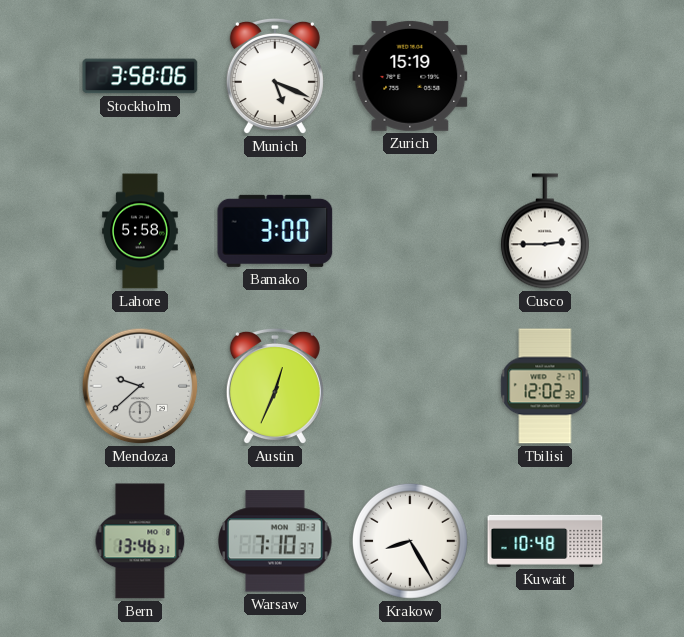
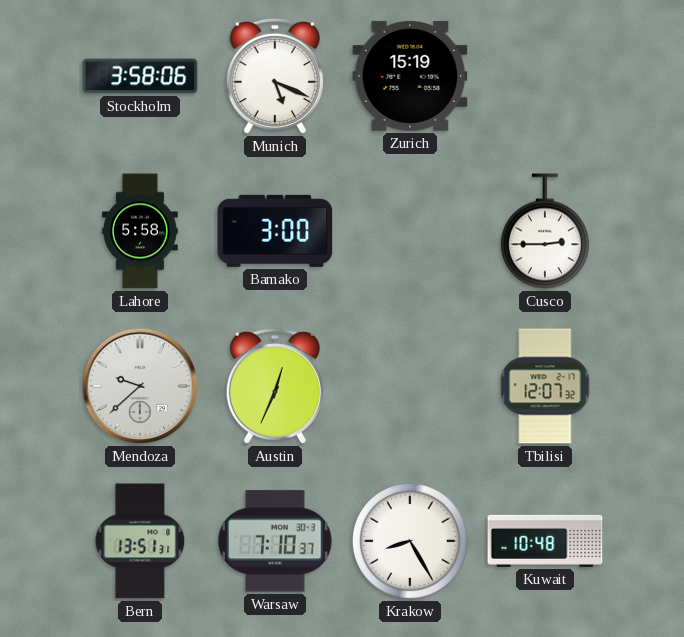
Tbilisi: 12:02 -> 12:07 (545, 386)
Bern: 13:46 -> 13:51 (140, 541)
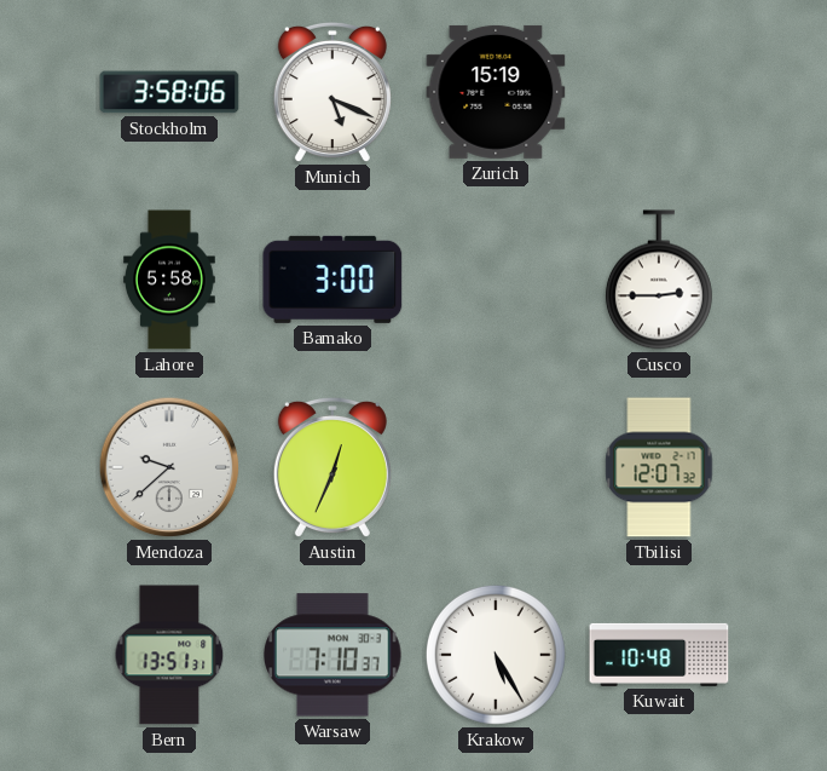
Krakow: 8:25 -> 5:25 (496, 655)
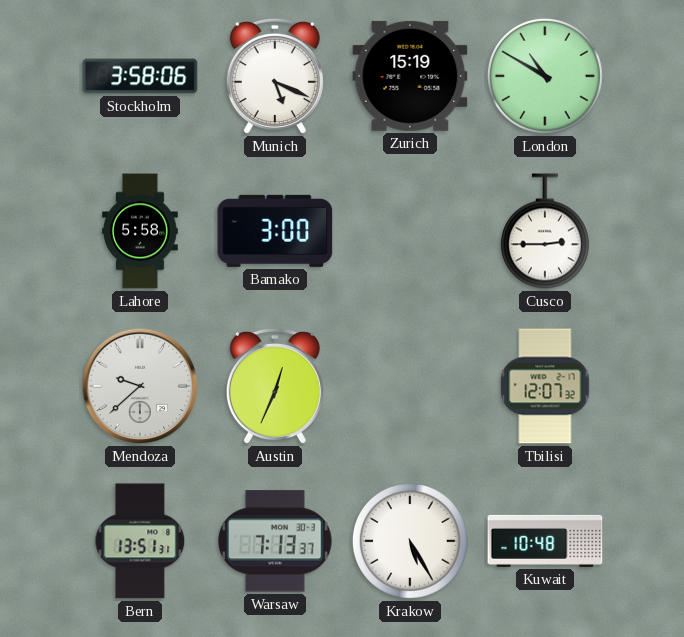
London: none -> 10:50 (545, 76)
Warsaw: 7:10 -> 7:13 (275, 541)
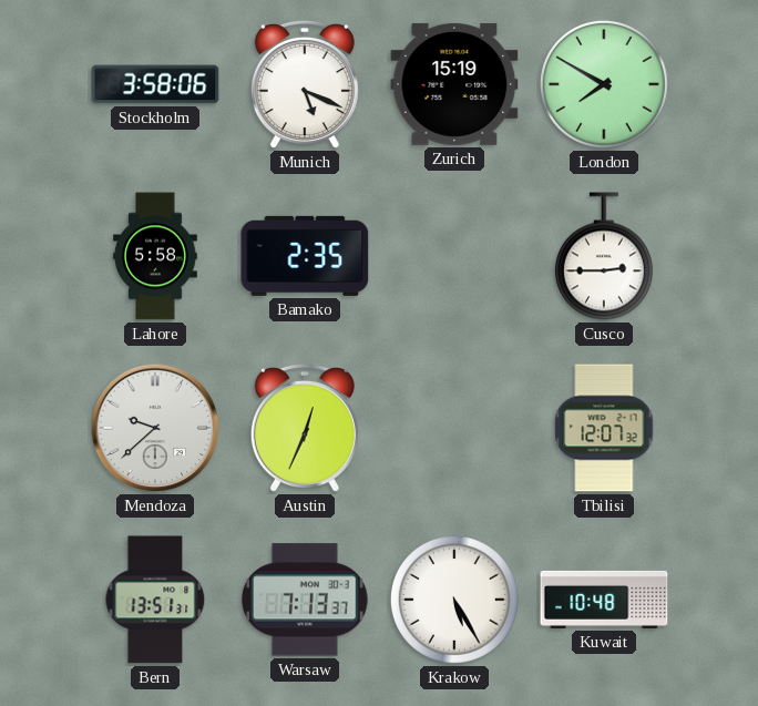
London: 10:50 -> 7:50 (604, 84)
Bamako: 3:00 -> 2:35 (305, 256)
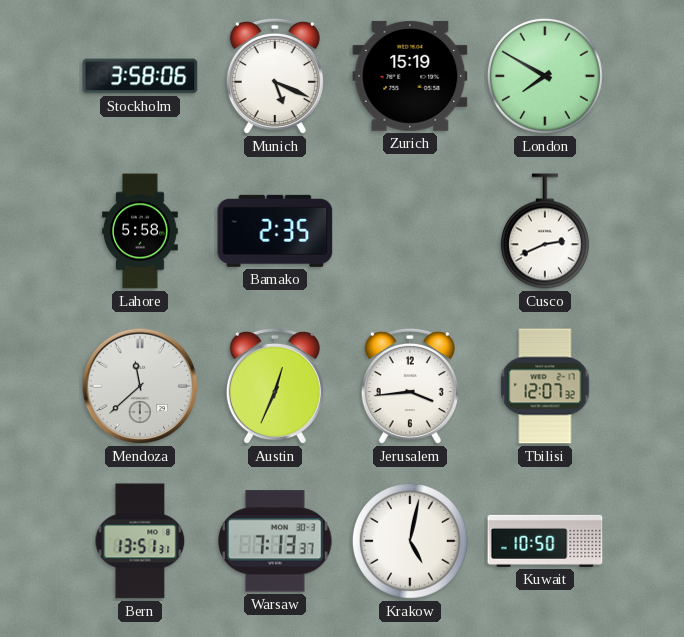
Cusco: 2:45 -> 2:41 (545, 231)
Mendoza: 9:38 -> 11:38 (140, 386)
Jerusalem: none -> 3:44 (410, 386)
Krakow: 5:25 -> 5:02 (410, 541)
Kuwait: 10:48 -> 10:50 (545, 541)
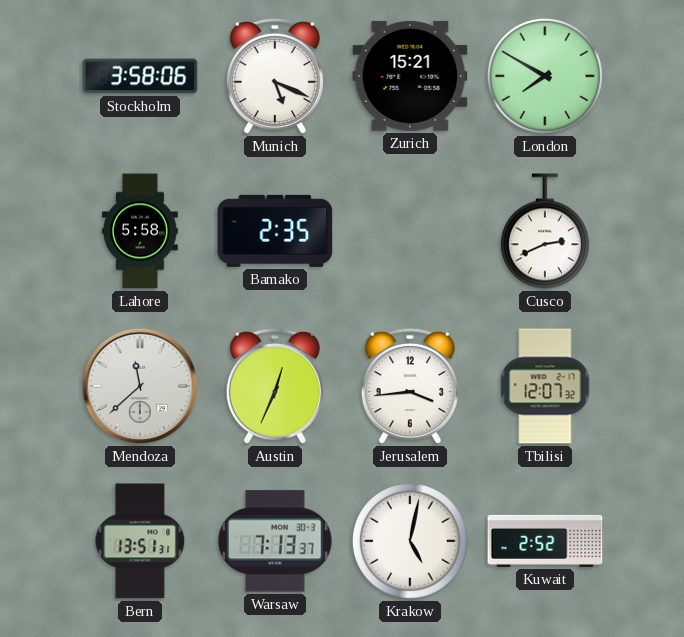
Zurich: 15:19 -> 15:21 (410, 76)
Kuwait: 10:50 -> 2:52 (545, 541)
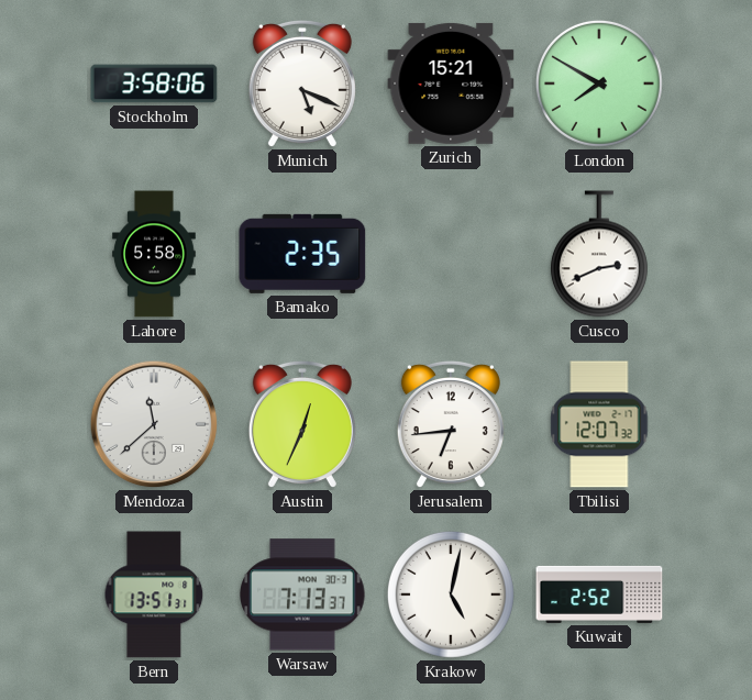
Jerusalem: 3:44 -> 6:44 (451, 424)
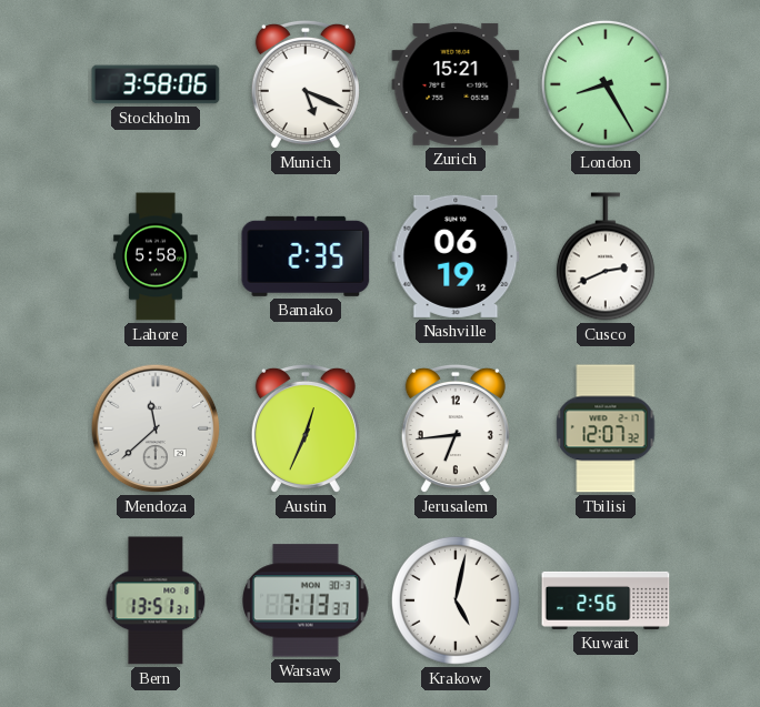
London: 7:50 -> 8:25 (606, 84)
Nashville: none -> 06:19 (456, 256)
Kuwait: 2:52 -> 2:56 (606, 600)
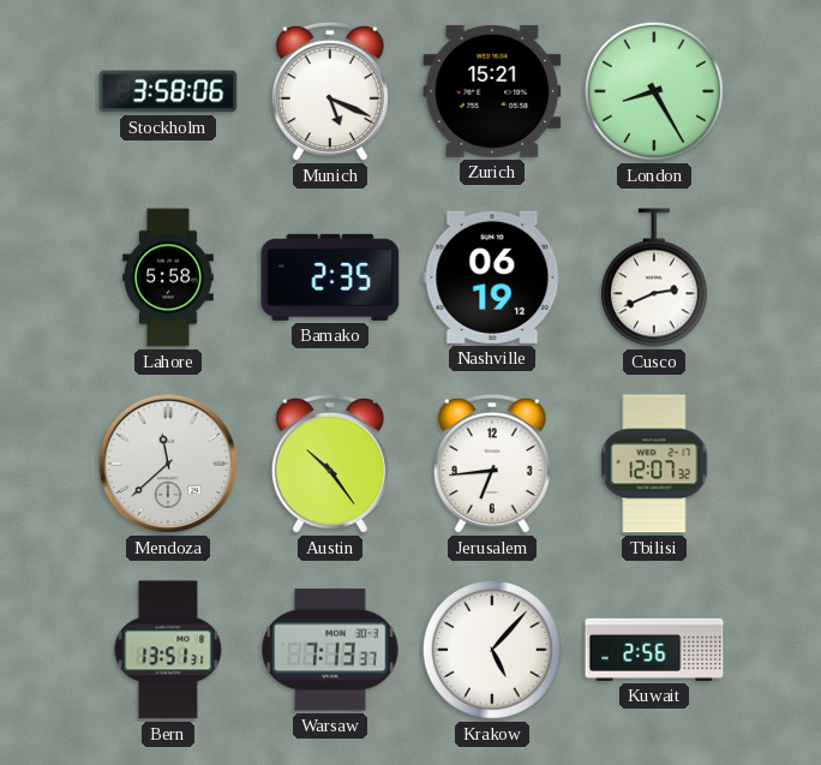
Austin: 12:34 -> 10:24 (330, 464)
Krakow: 5:02 -> 5:07 (492, 650)
